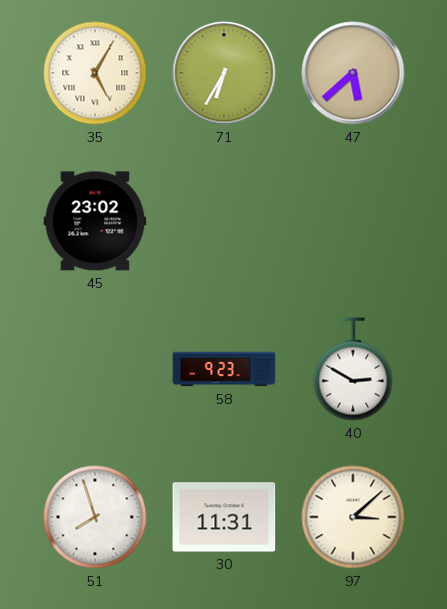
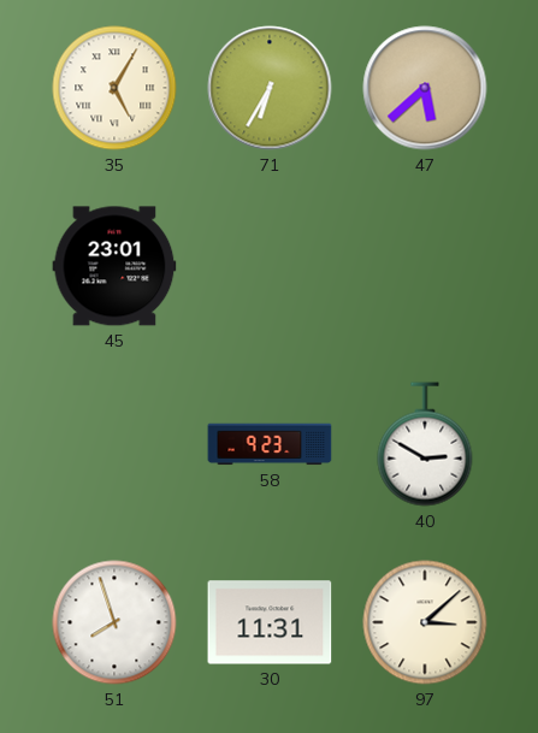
45: 23:02 -> 23:01 (114, 266)
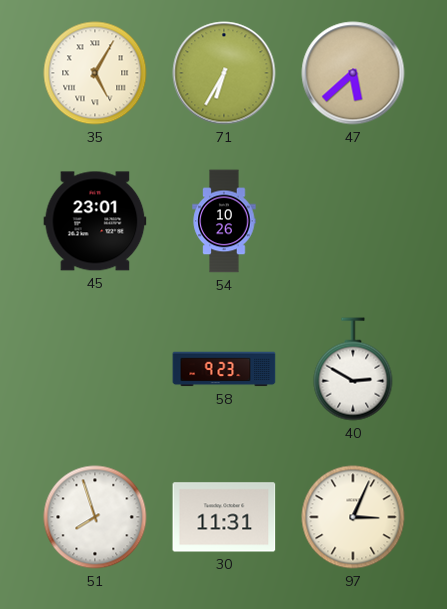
54: none -> 10:26 (224, 221)
97: 3:08 -> 3:04 (353, 517)
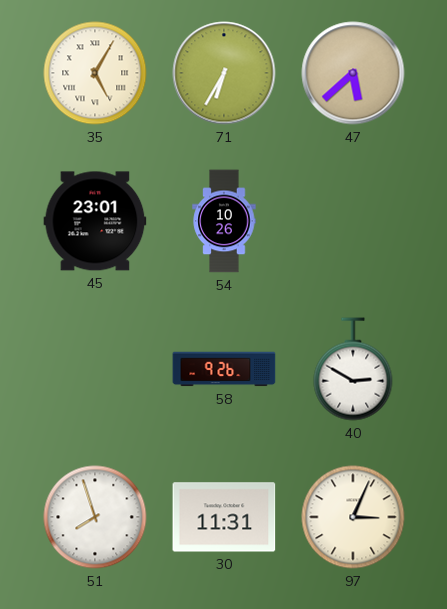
58: 9:23 -> 9:26 (224, 369)
